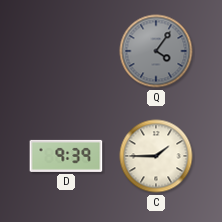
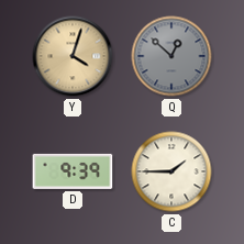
Y: none -> 4:03 (73, 56)
Q: 4:06 -> 12:52 (171, 56)
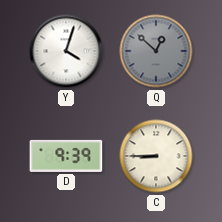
Y dial: champagne -> white (66, 51)
C: 1:45 -> 8:45 (156, 156)
